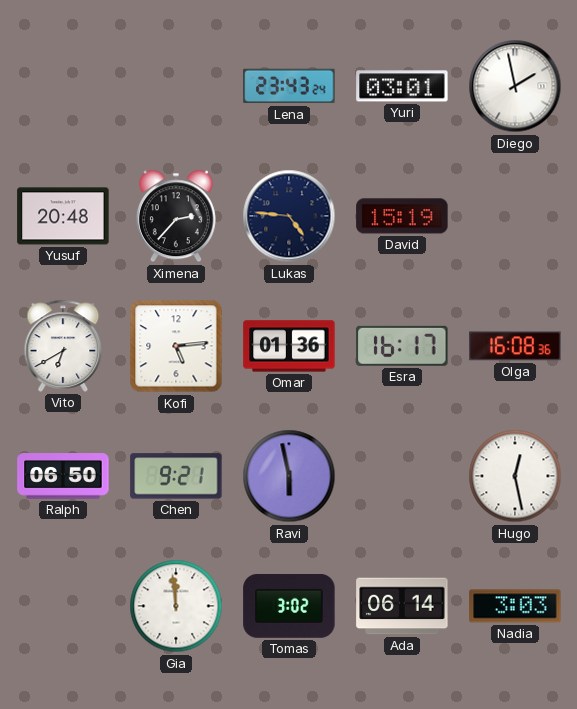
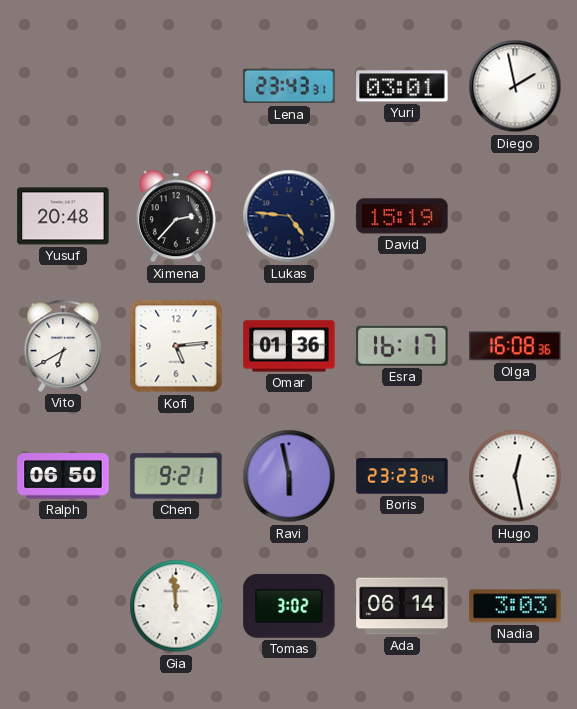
Lena: 23:43:24 -> 23:43:31 (289, 86)
Boris: none -> 23:23 (402, 476)
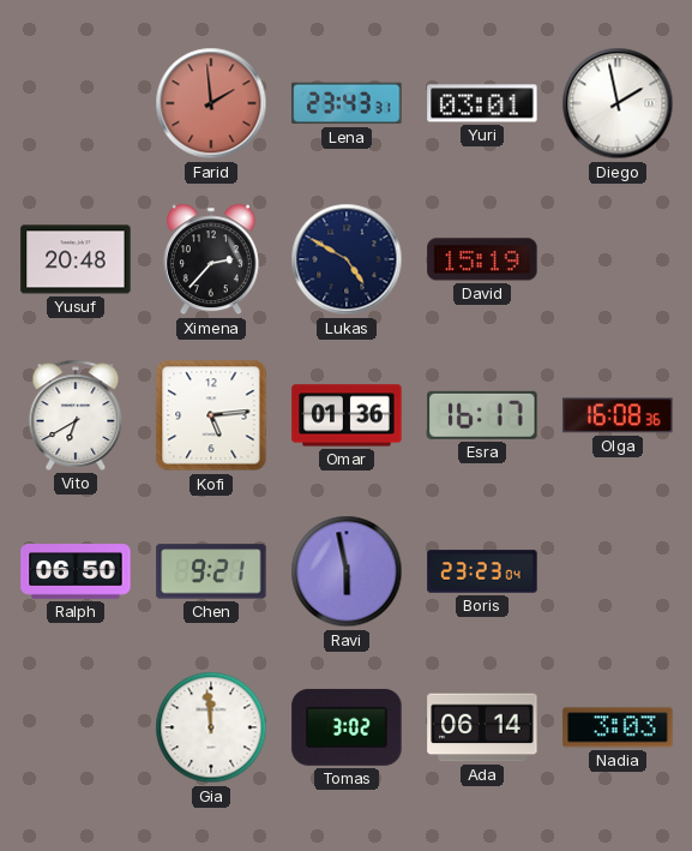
Farid: none -> 1:59 (211, 103)
Lukas: 4:46 -> 4:50 (347, 259)
Hugo: 12:28 -> none (515, 476)
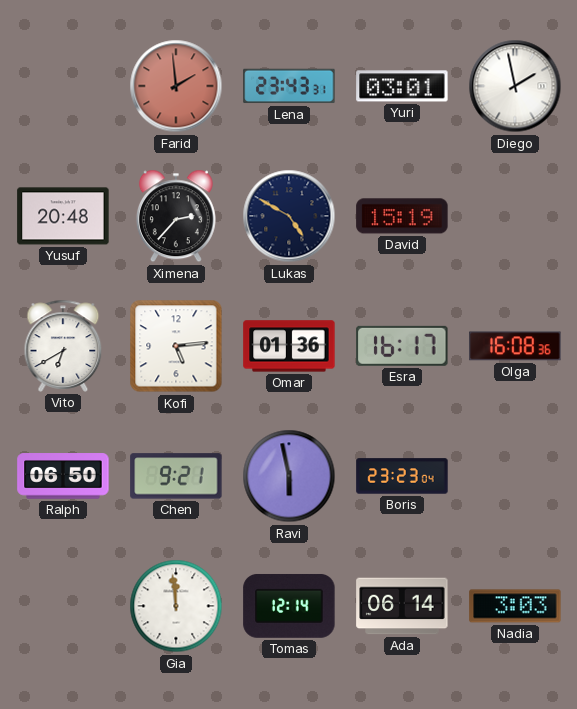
Tomas: 3:02 -> 12:14 (289, 606)
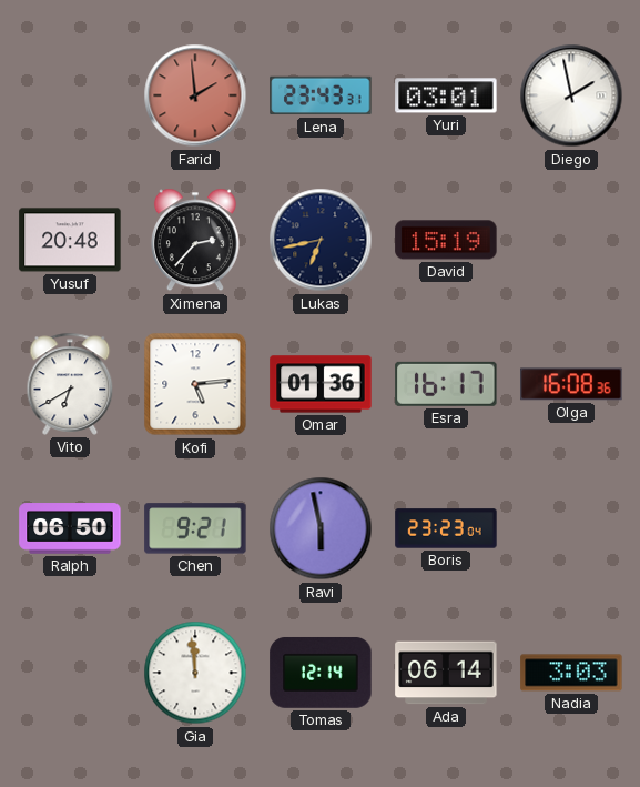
Lukas: 4:50 -> 6:43 (321, 240)
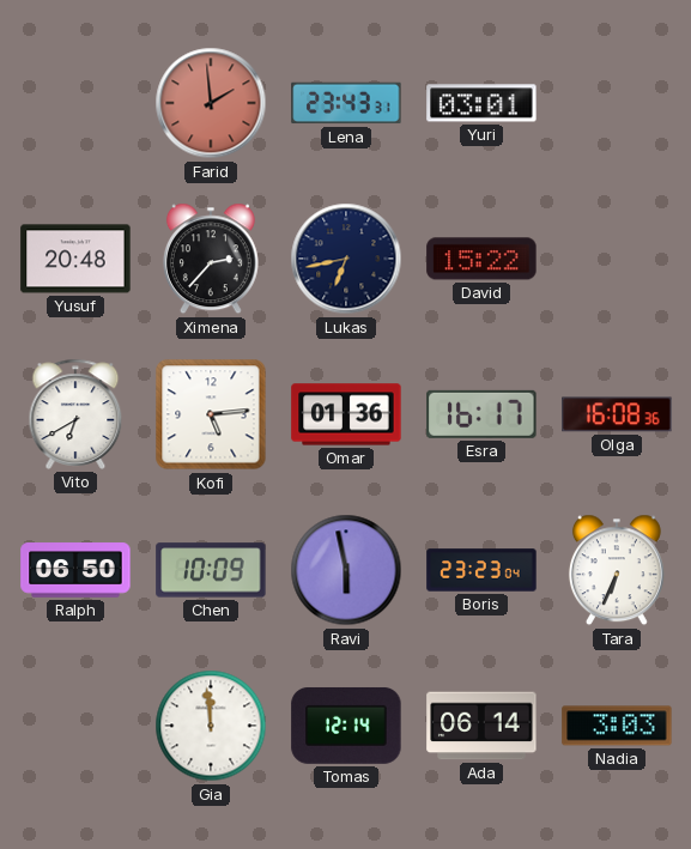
Diego: 1:58 -> none (571, 95)
David: 15:19 -> 15:22 (481, 259)
Chen: 9:21 -> 10:09 (211, 570)
Tara: none -> 6:34 (617, 570)
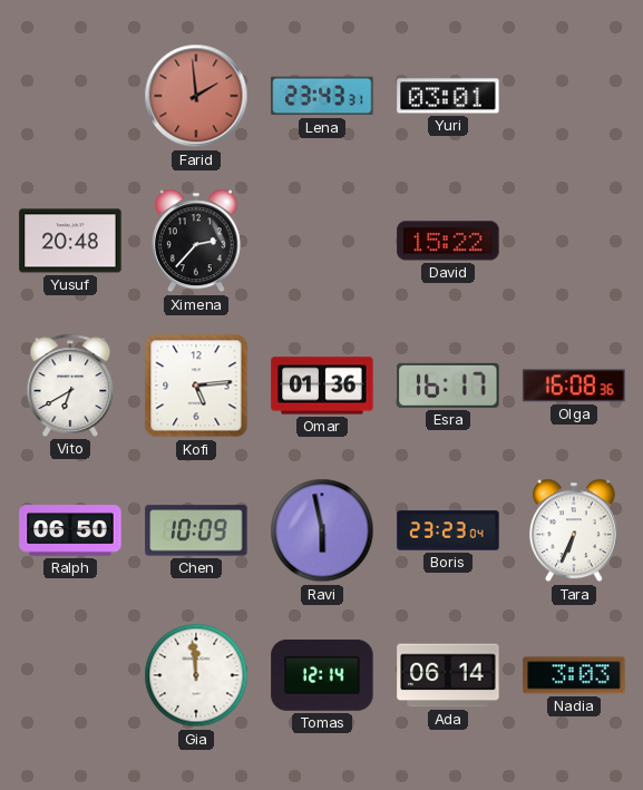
Lukas: 6:43 -> none (346, 259)
